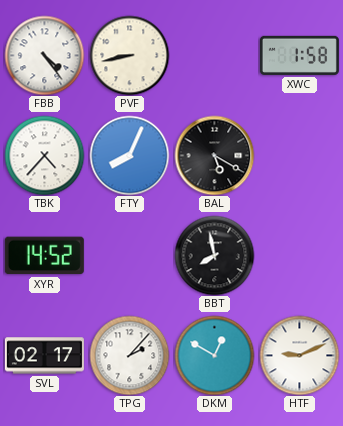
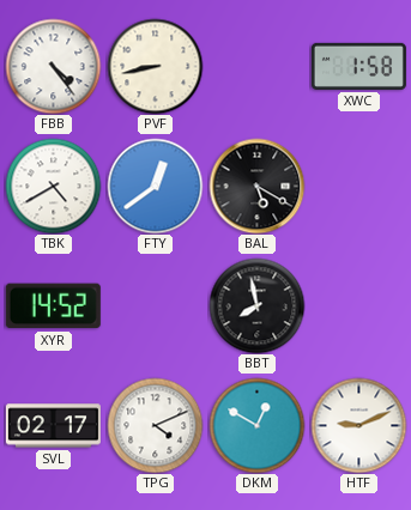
TBK: 4:37 -> 4:40 (53, 186)
FTY: 8:04 -> 12:39 (155, 186)
TPG: 2:07 -> 4:11 (155, 425)
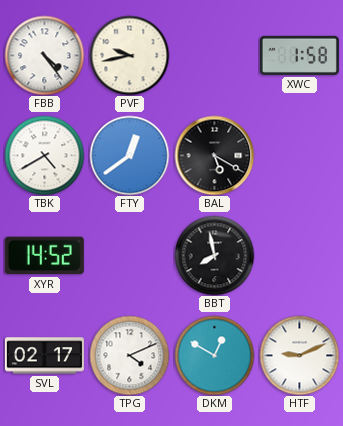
PVF: 8:43 -> 9:43 (129, 55)
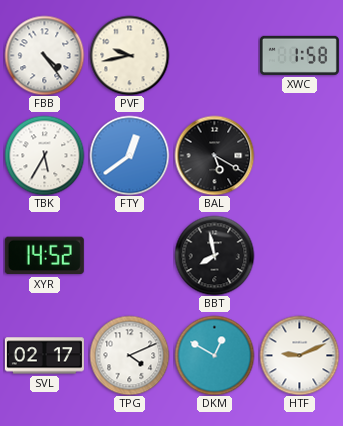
TBK: 4:40 -> 5:35 (44, 155)
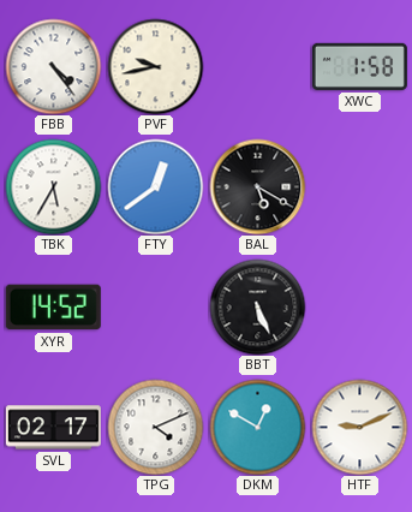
BBT: 7:58 -> 5:26 (257, 306)
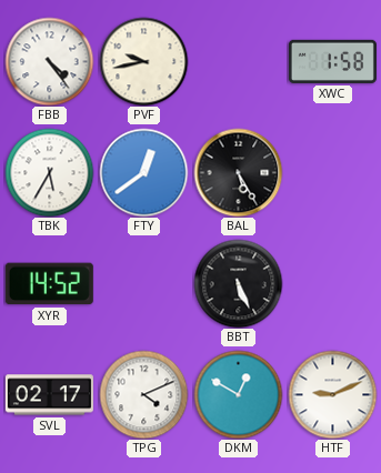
BAL: 5:20 -> 5:25 (238, 172)
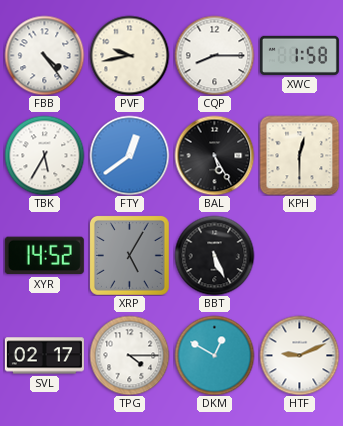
CQP: none -> 8:15 (214, 55)
KPH: none -> 12:30 (299, 155)
XRP: none -> 5:05 (129, 255)
TPG: 4:11 -> 4:15 (129, 355)
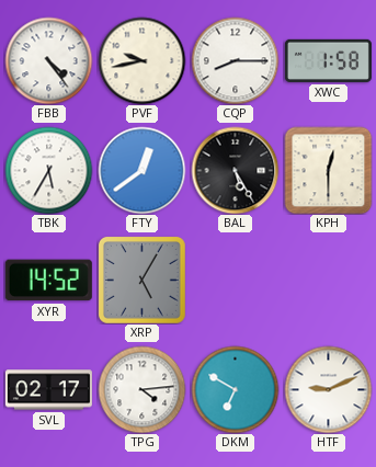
BBT: 5:26 -> none (214, 255)
TPG: 4:15 -> 4:14 (141, 389)
DKM: 12:50 -> 6:50 (235, 389)
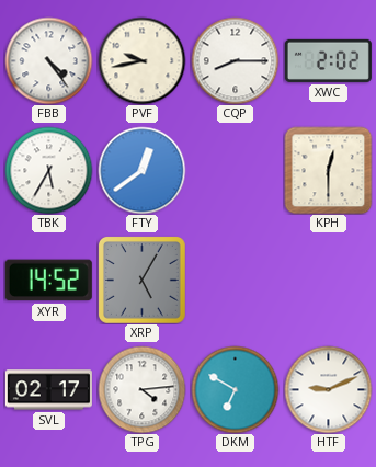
XWC: 1:58 -> 2:02 (328, 60)
BAL: 5:25 -> none (235, 170)
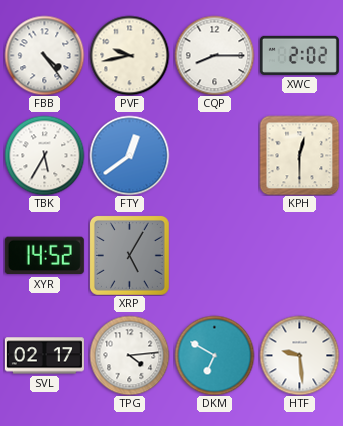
HTF: 9:11 -> 9:29 (299, 355)
